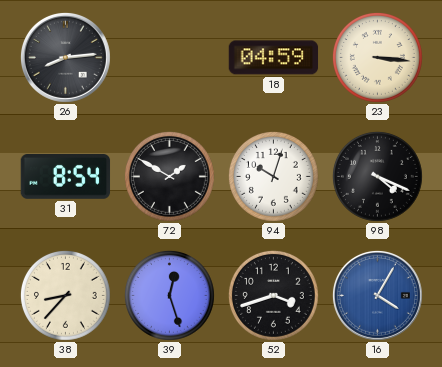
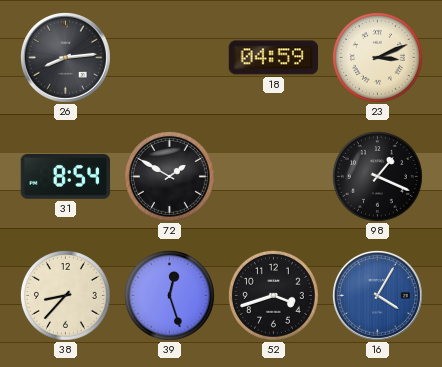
23: 3:16 -> 3:11 (377, 57)
94: 10:03 -> none (273, 176)
98: 4:19 -> 1:19 (377, 176)
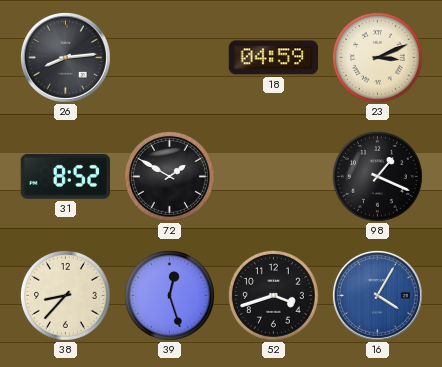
31: 8:54 -> 8:52 (66, 177)
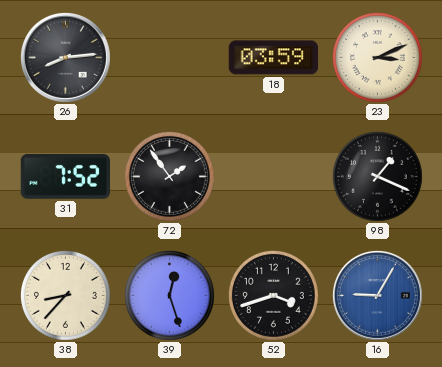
18: 04:59 -> 03:59 (274, 58)
31: 8:52 -> 7:52 (66, 177)
72: 1:50 -> 1:54 (169, 176)
16: 4:05 -> 9:05 (377, 295)
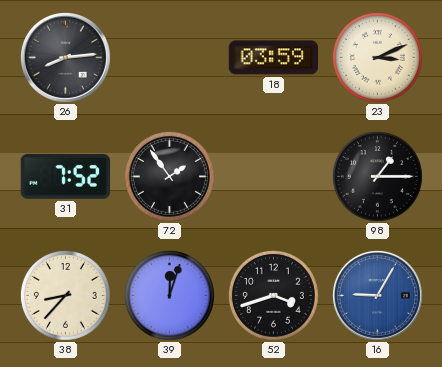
98: 1:19 -> 1:15 (377, 176)
39: 12:27 -> 12:03 (169, 295)
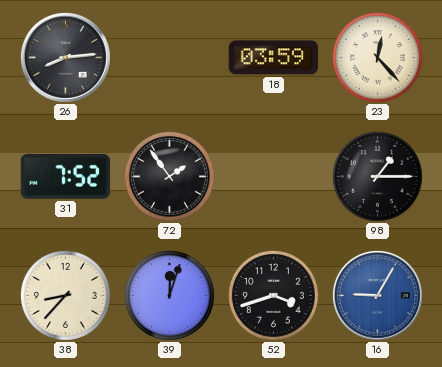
23: 3:11 -> 12:23 (377, 57)
